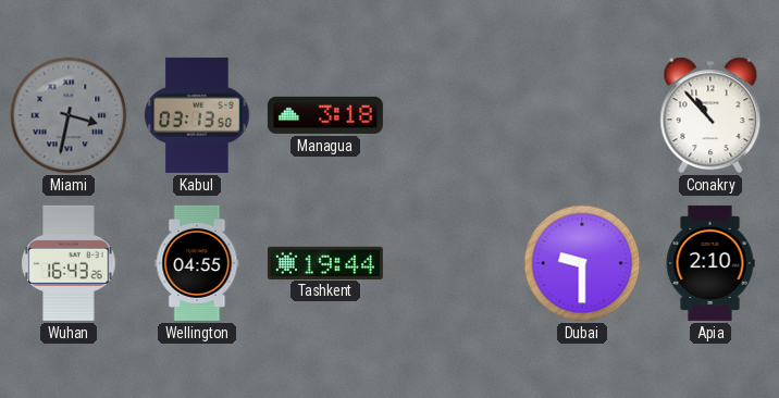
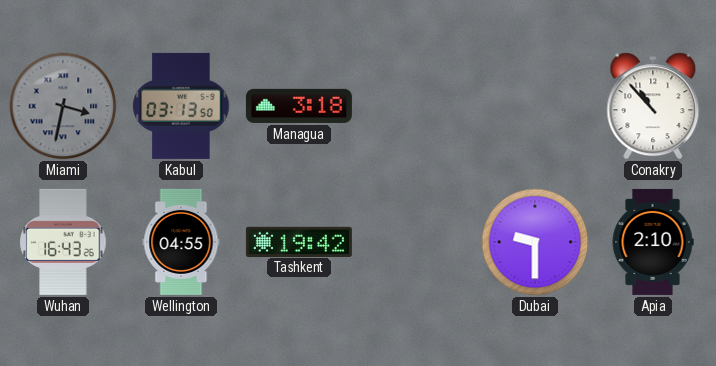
Tashkent: 19:44 -> 19:42 (299, 241)
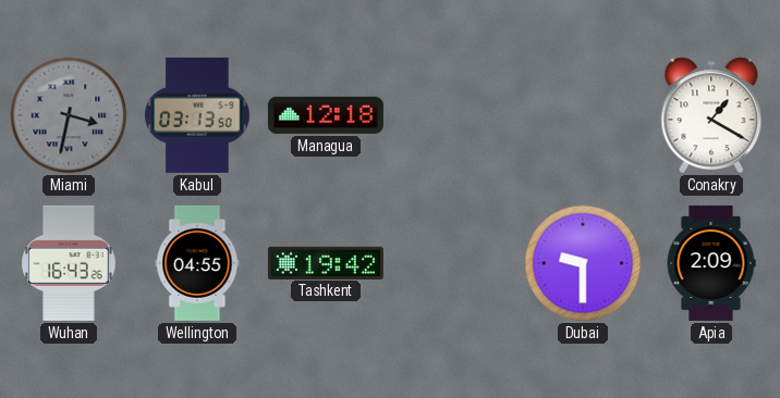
Managua: 3:18 -> 12:18 (326, 115)
Conakry: 10:53 -> 1:20 (711, 115)
Apia: 2:10 -> 2:09 (711, 263)
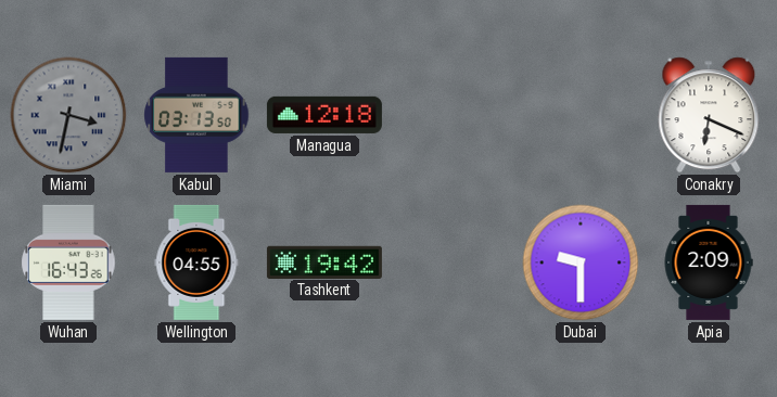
Conakry: 1:20 -> 6:19 (709, 115)
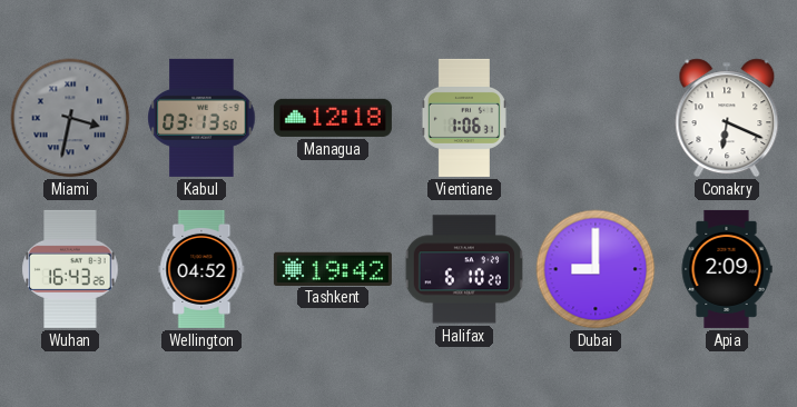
Vientiane: none -> 1:06 (464, 118)
Wellington: 04:55 -> 04:52 (201, 269)
Halifax: none -> 6:10 (464, 269)
Dubai: 9:30 -> 9:00 (596, 269)
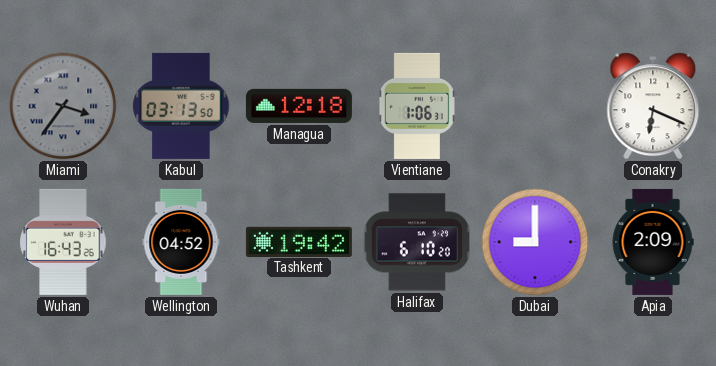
Miami: 3:32 -> 3:36 (63, 106)
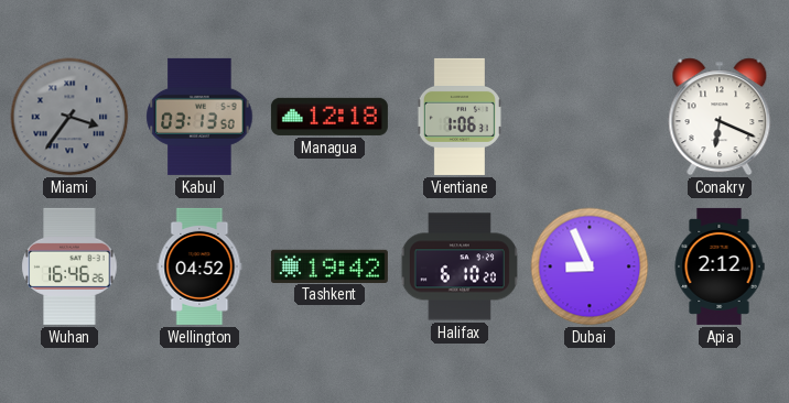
Wuhan: 16:43 -> 16:46 (69, 266)
Dubai: 9:00 -> 8:56 (590, 266)
Apia: 2:09 -> 2:12 (720, 266)
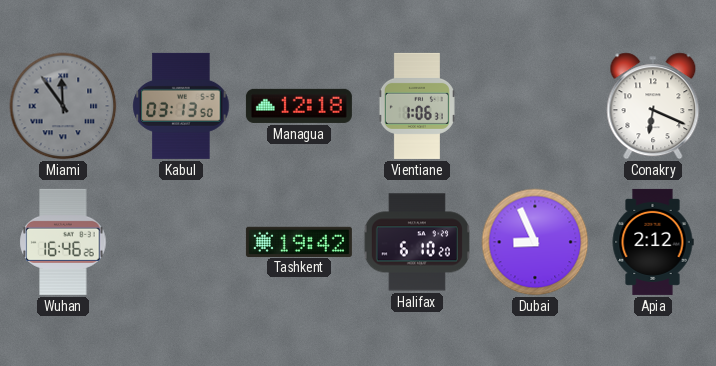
Miami: 3:36 -> 11:54 (63, 106)
Wellington: 04:52 -> none (199, 266)
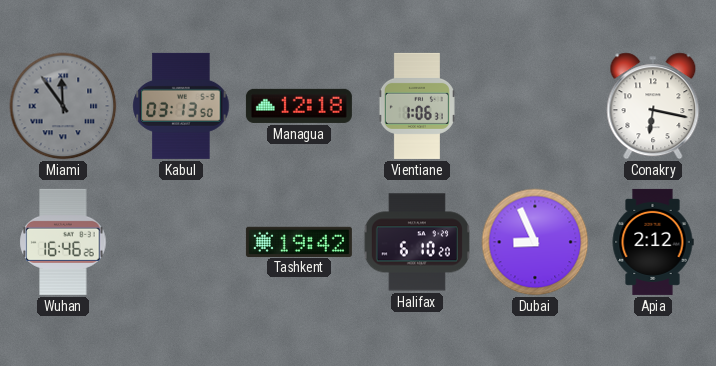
Conakry: 6:19 -> 6:17 (653, 106)
